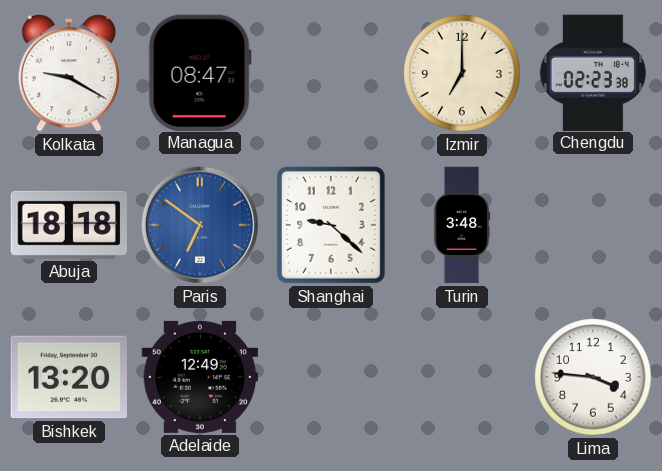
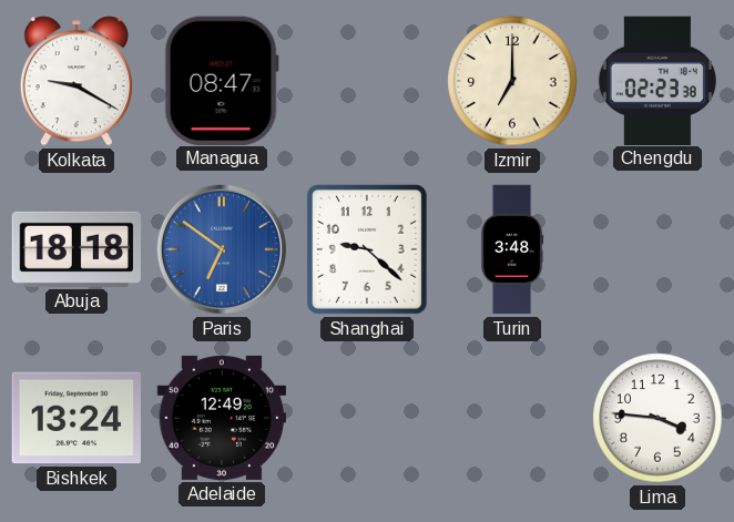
Bishkek: 13:20 -> 13:24 (75, 418)
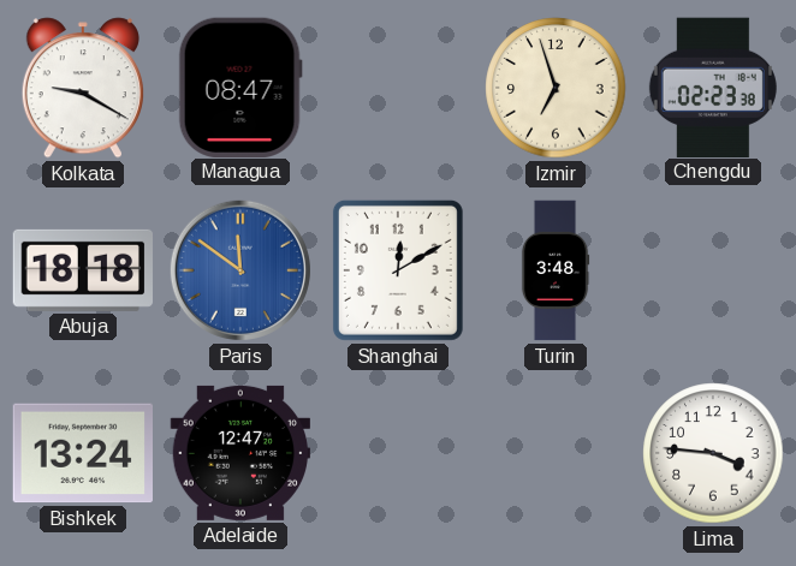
Izmir: 7:00 -> 6:57 (556, 88)
Paris: 6:51 -> 11:51 (240, 270)
Shanghai: 9:22 -> 12:10 (398, 270)
Adelaide: 12:49 -> 12:47 (240, 453)
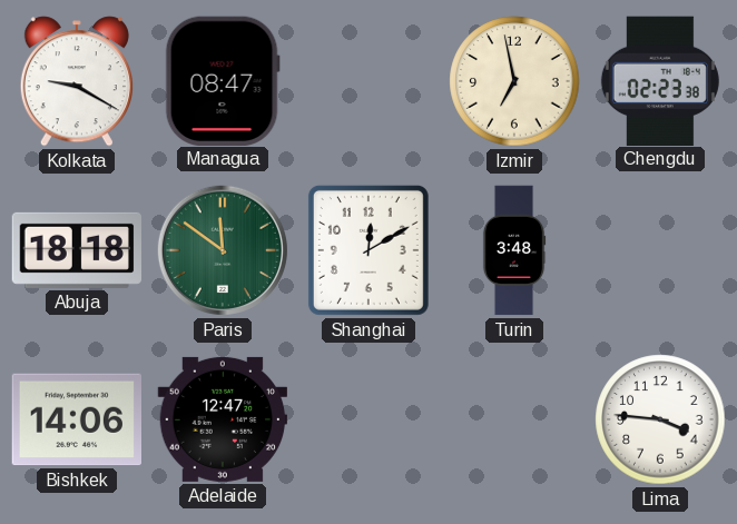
Izmir: 6:57 -> 6:58 (514, 81)
Paris dial: blue -> green (223, 250)
Bishkek: 13:24 -> 14:06 (76, 419)
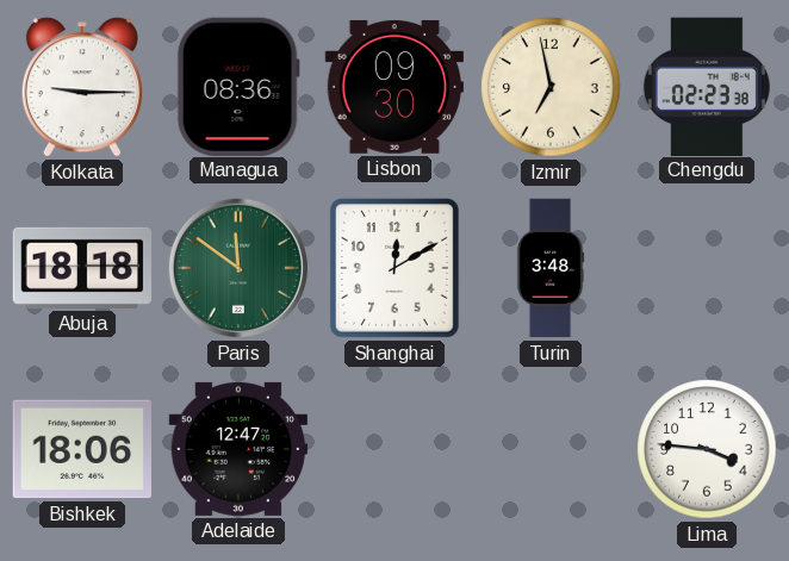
Kolkata: 9:20 -> 9:15 (82, 87)
Managua: 08:47 -> 08:36 (238, 86)
Lisbon: none -> 09:30 (393, 87)
Bishkek: 14:06 -> 18:06 (81, 449)
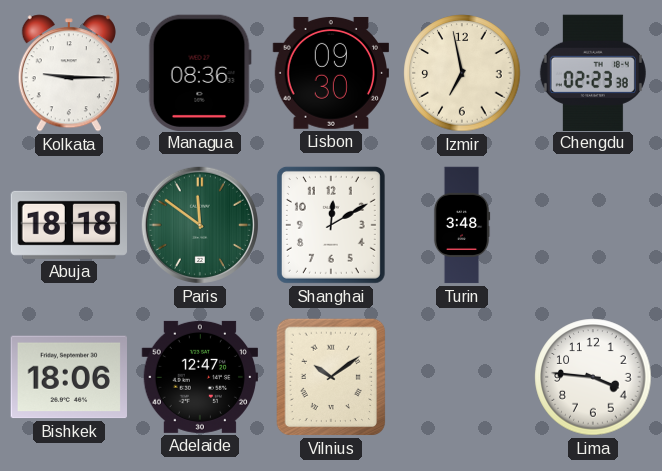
Vilnius: none -> 10:09 (331, 377)
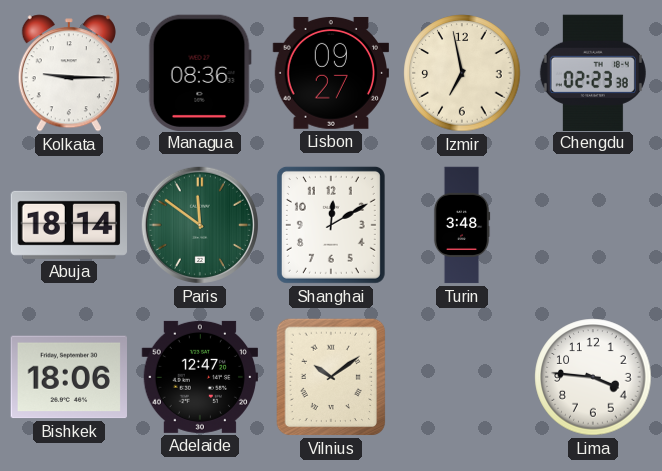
Lisbon: 09:30 -> 09:27 (330, 73)
Abuja: 18:18 -> 18:14 (69, 225)
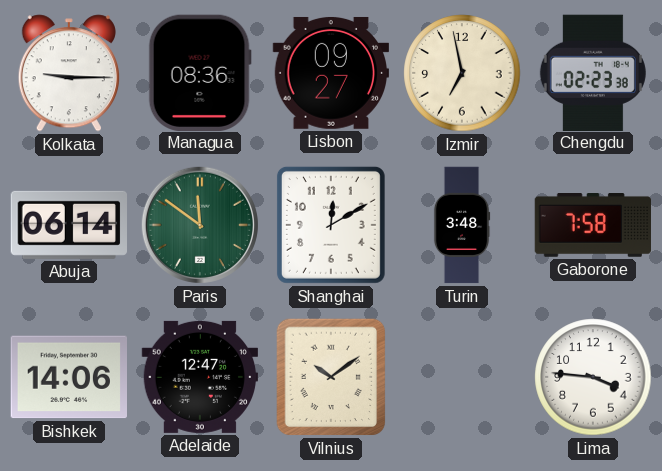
Abuja: 18:14 -> 06:14 (69, 225)
Gaborone: none -> 7:58 (593, 226)
Bishkek: 18:06 -> 14:06 (68, 377)
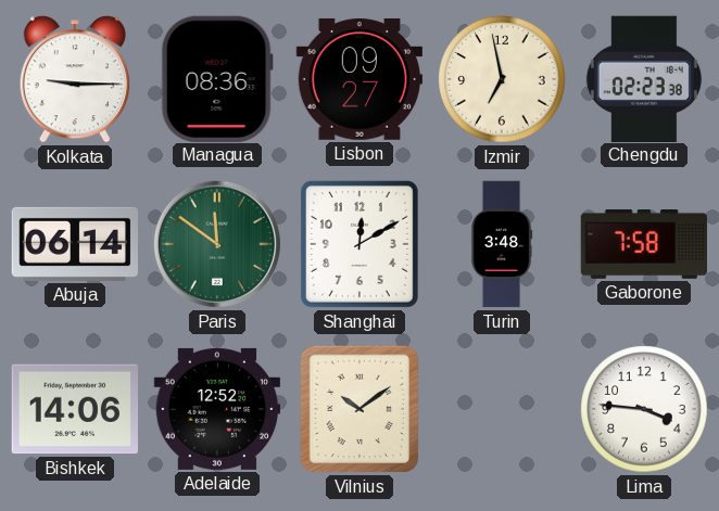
Adelaide: 12:47 -> 12:52 (217, 409)
